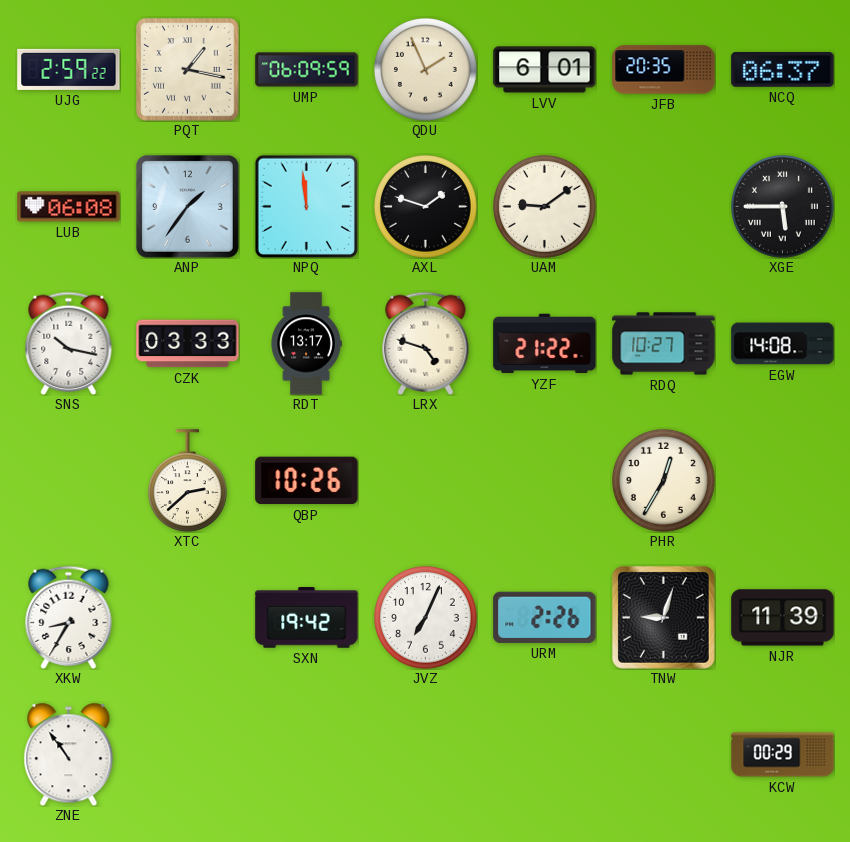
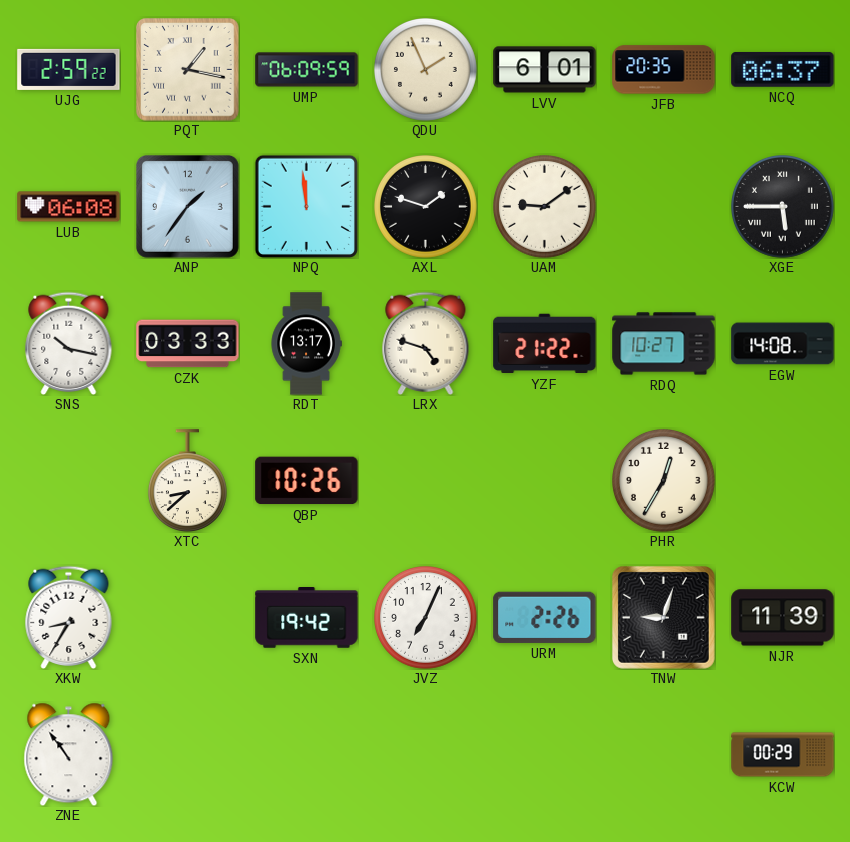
XTC: 2:38 -> 8:38 (187, 480)
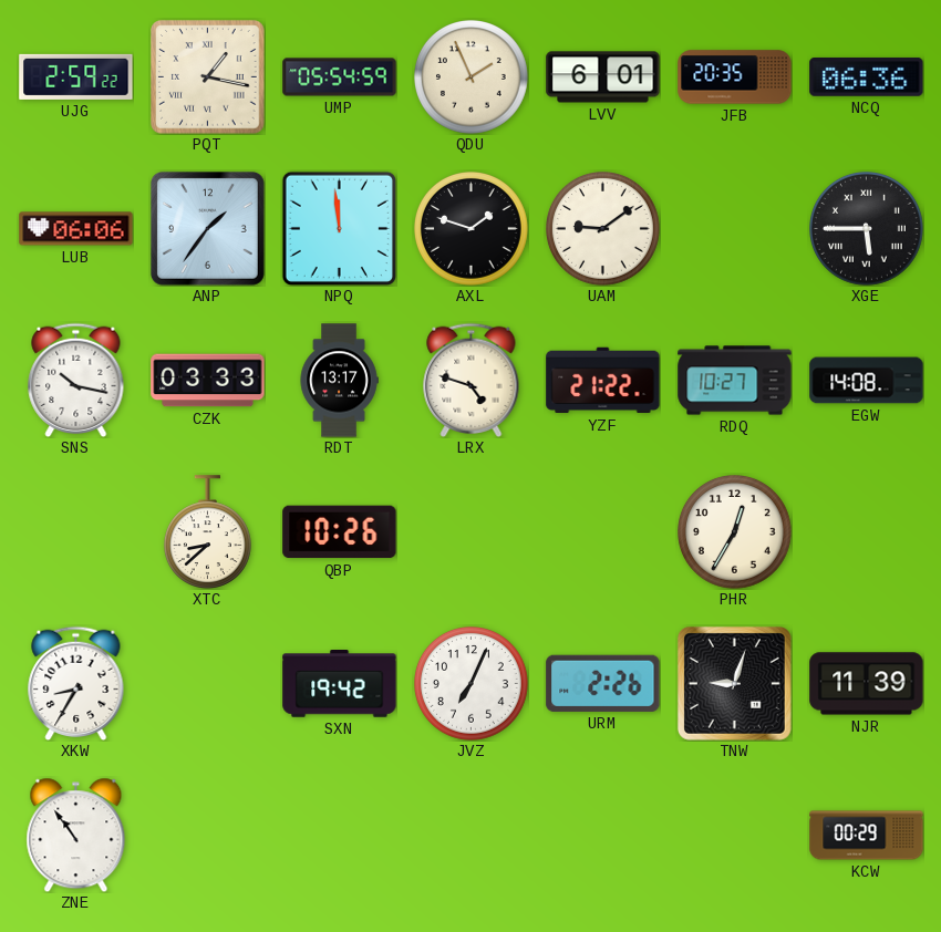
UMP: 06:09 -> 05:54 (340, 77)
NCQ: 06:37 -> 06:36 (867, 77)
LUB: 06:08 -> 06:06 (76, 229)
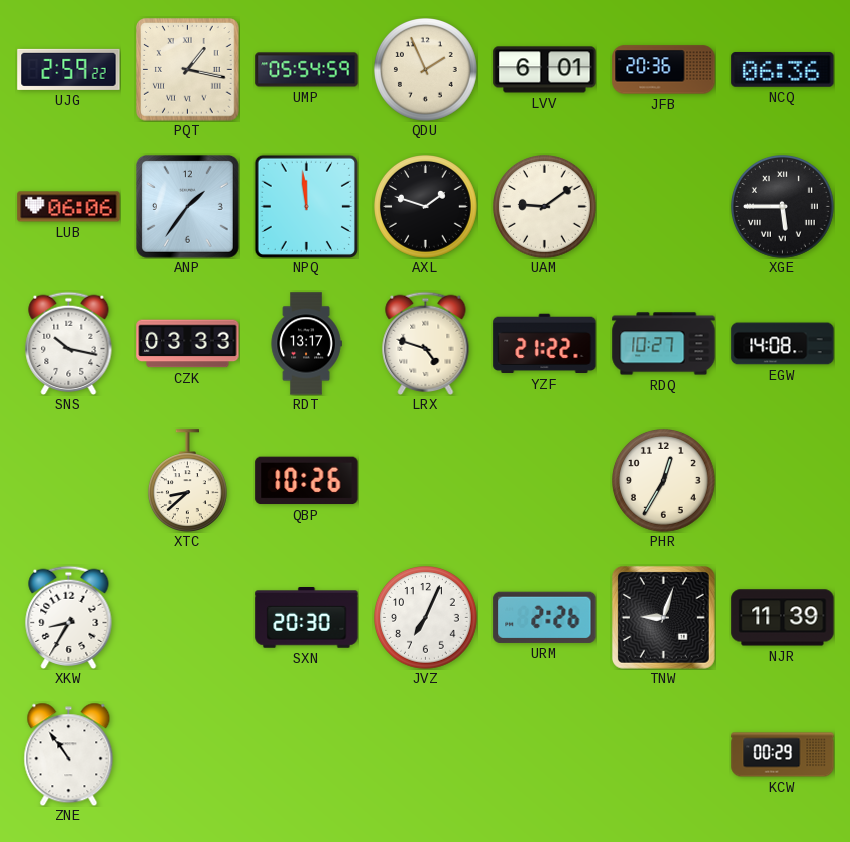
JFB: 20:35 -> 20:36 (664, 70)
SXN: 19:42 -> 20:30 (307, 618)
